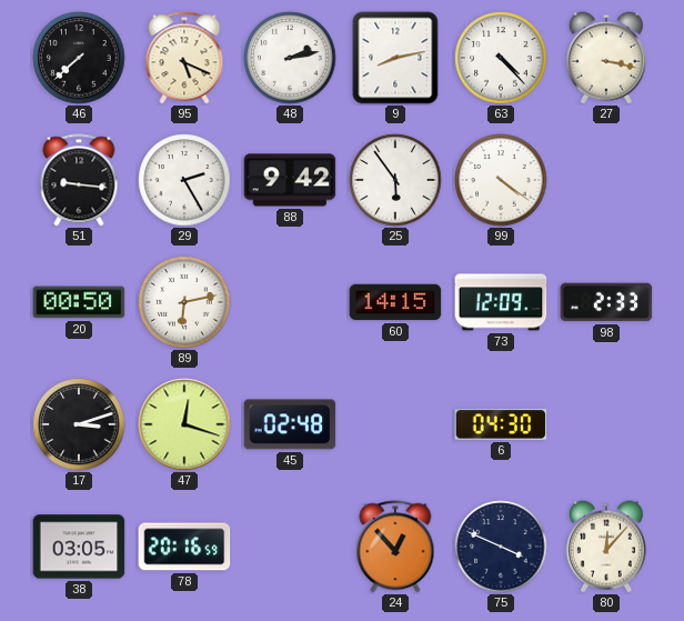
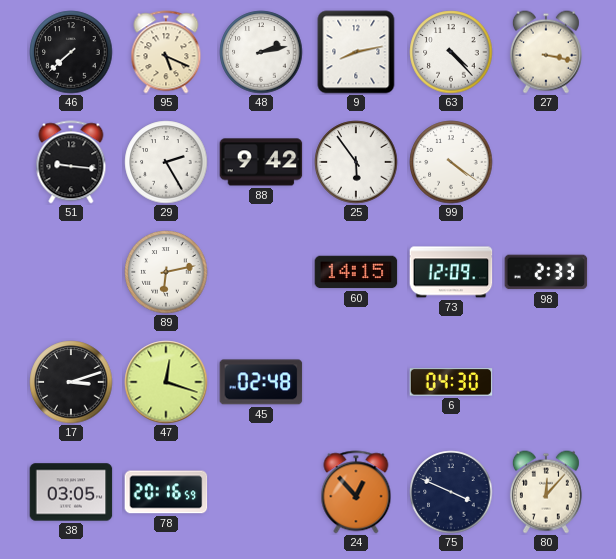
20: 00:50 -> none (79, 302)
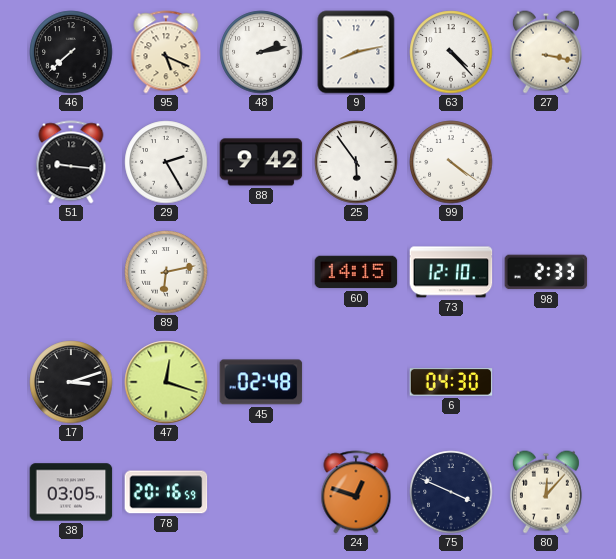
73: 12:09 -> 12:10 (451, 272)
24: 12:53 -> 12:48 (356, 492)
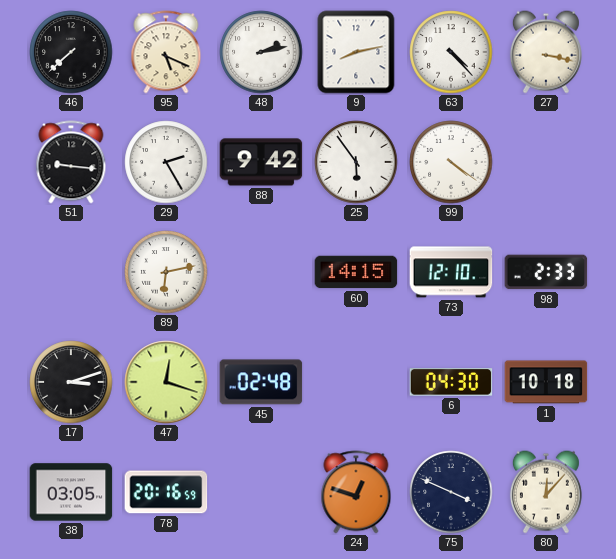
1: none -> 10:18 (546, 382)
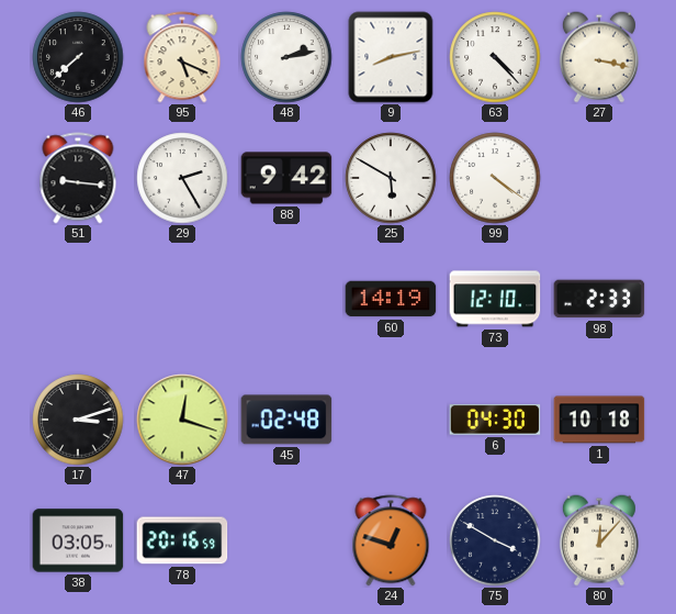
25: 5:54 -> 5:50 (391, 178)
89: 6:13 -> none (166, 272)
60: 14:15 -> 14:19 (391, 299)
75: 3:49 -> 3:50 (495, 540)
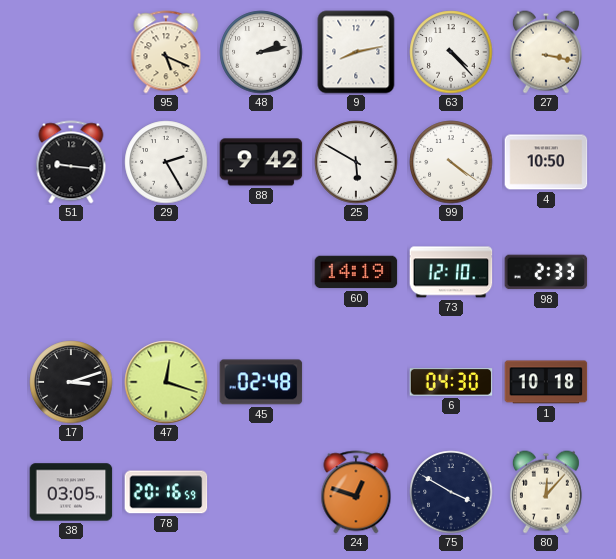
46: 7:38 -> none (78, 57)
4: none -> 10:50 (546, 162)
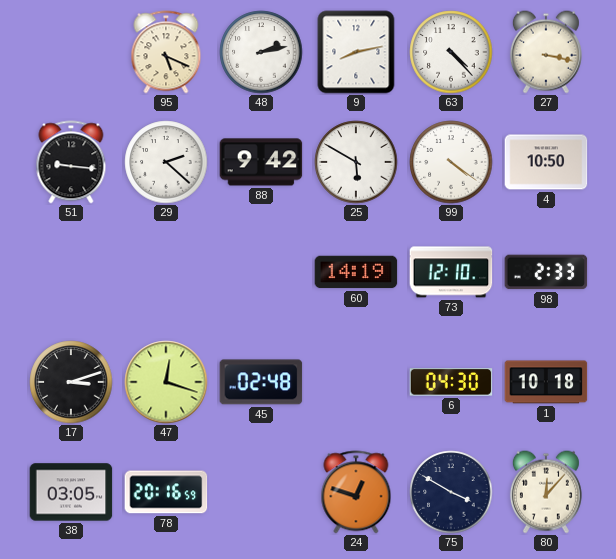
29: 2:25 -> 2:22 (166, 162)
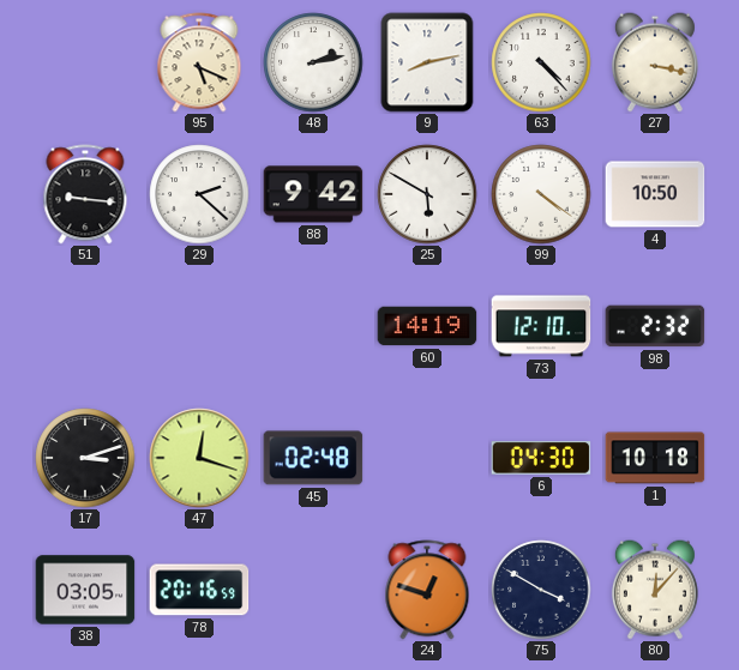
98: 2:33 -> 2:32 (655, 326)
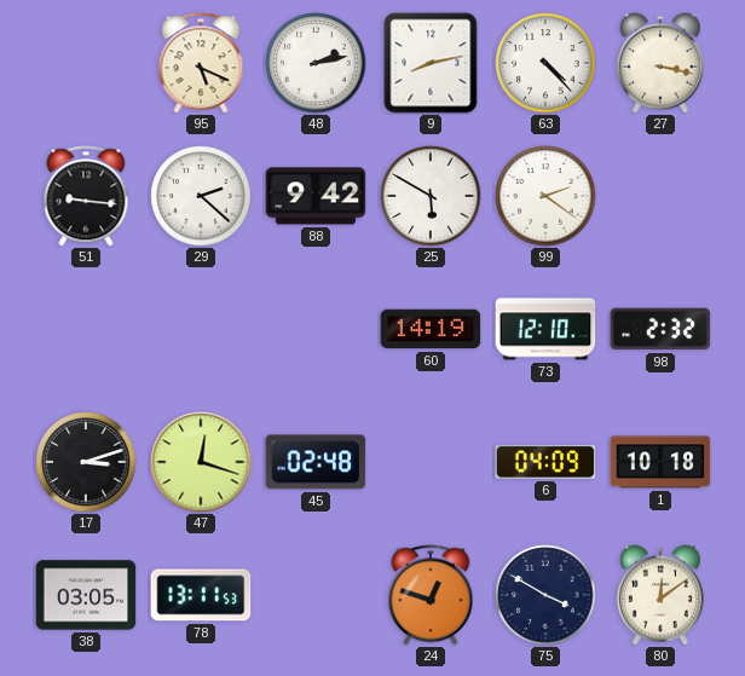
99: 4:21 -> 2:21 (545, 196)
4: 10:50 -> none (655, 194)
6: 04:30 -> 04:09 (545, 462)
78: 20:16 -> 13:11 (201, 595)
80: 12:07 -> 12:09 (660, 595)
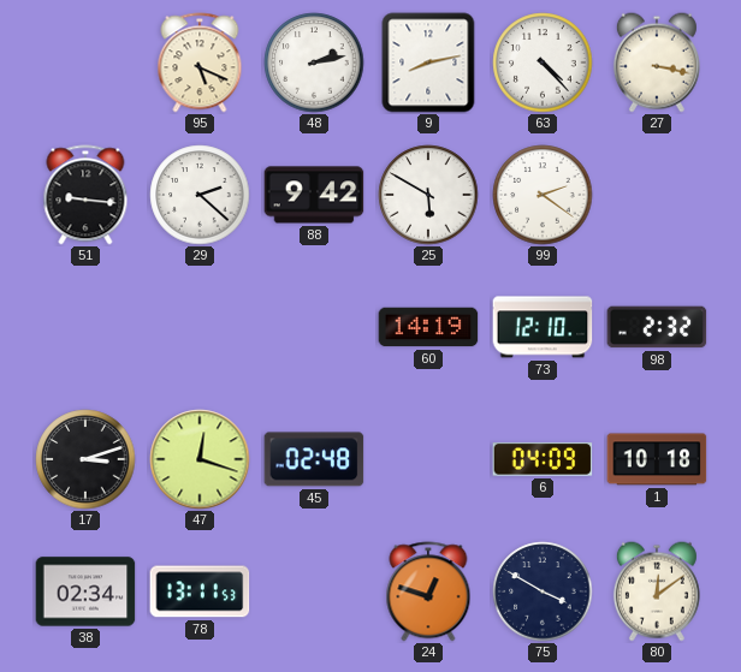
38: 03:05 -> 02:34 (85, 591)
